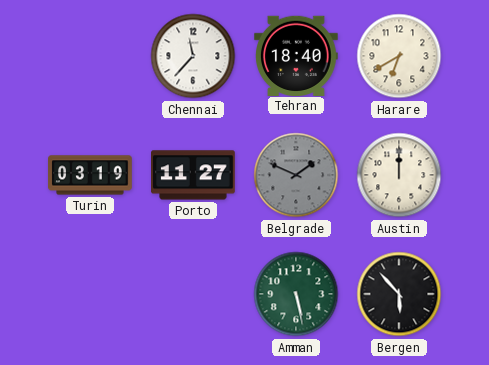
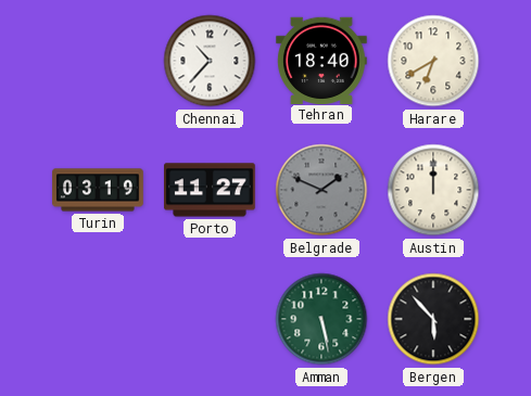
Chennai: 11:37 -> 10:37 (210, 61)
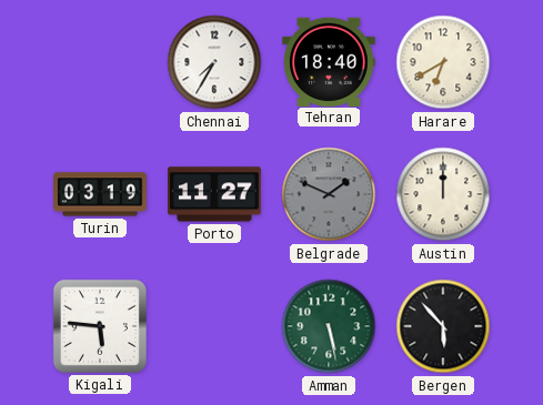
Chennai: 10:37 -> 7:35 (214, 62)
Kigali: none -> 5:46 (100, 326)
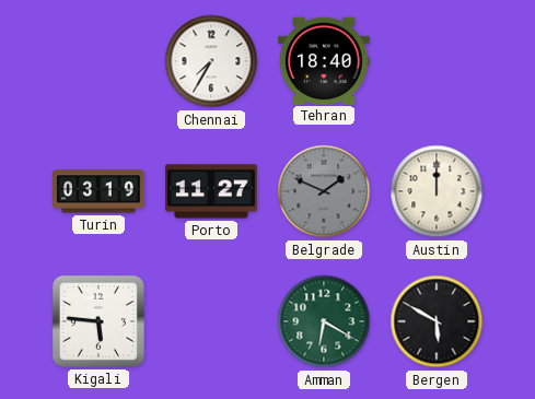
Harare: 6:40 -> none (443, 62)
Amman: 5:28 -> 6:20 (324, 321)
Bergen: 5:53 -> 5:50 (437, 321)
